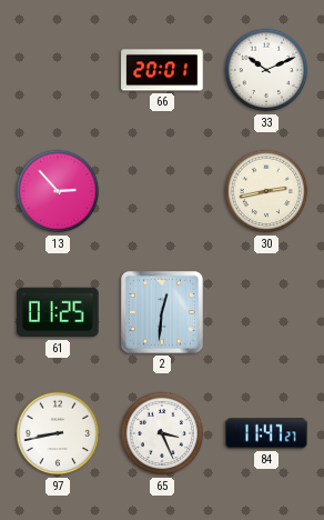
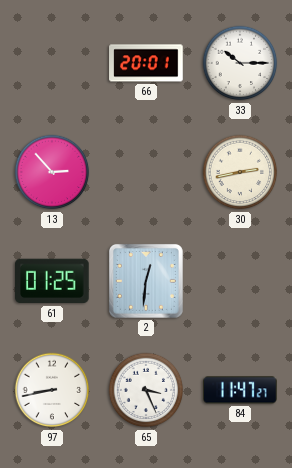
33: 10:11 -> 10:15 (240, 63)
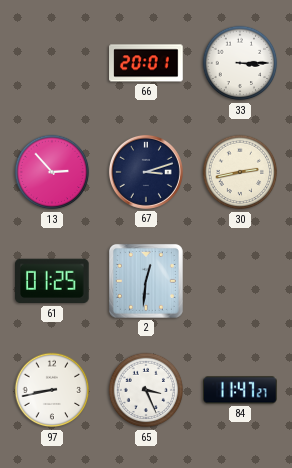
33: 10:15 -> 3:15 (240, 63)
67: none -> 3:12 (146, 172)
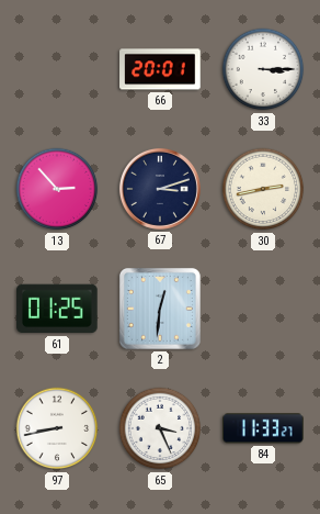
84: 11:47 -> 11:33 (263, 428)
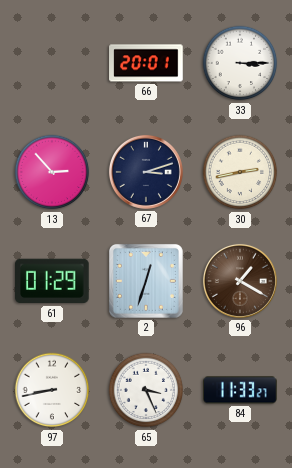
61: 01:25 -> 01:29 (53, 281)
2: 12:31 -> 12:33 (146, 281)
96: none -> 1:20 (240, 281)
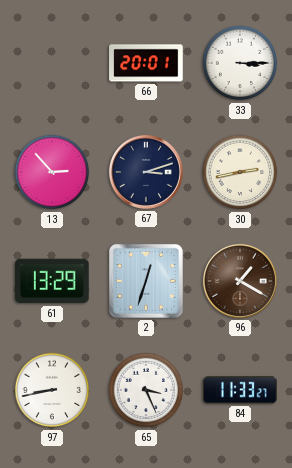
61: 01:29 -> 13:29 (53, 281)
